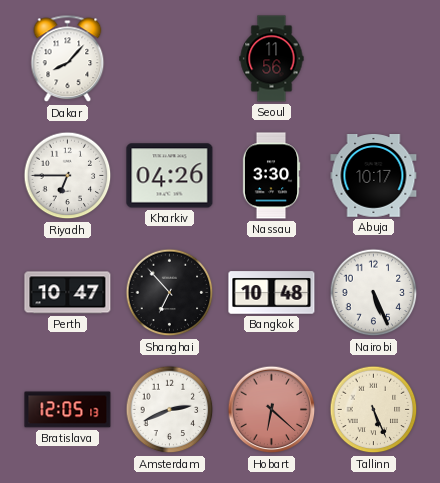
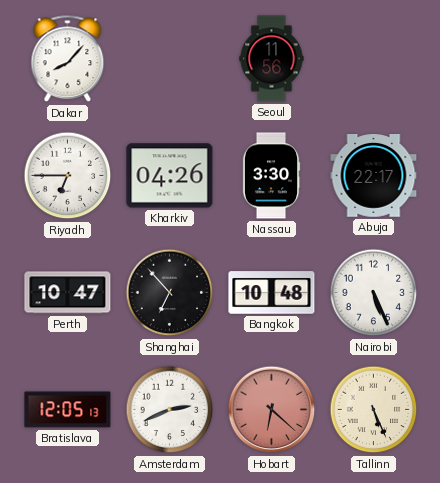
Abuja: 10:17 -> 22:17 (374, 176)
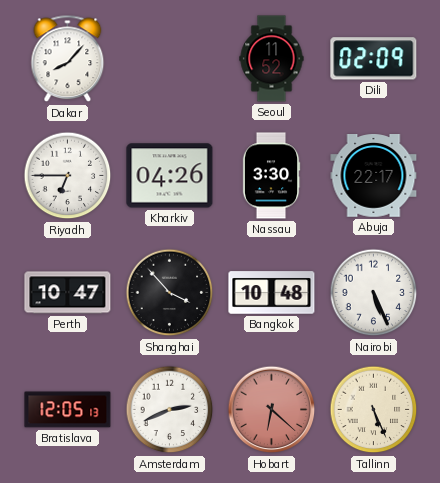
Seoul: 11:56 -> 11:52 (272, 59)
Dili: none -> 02:09 (374, 59)
Shanghai: 6:53 -> 3:53 (170, 293)
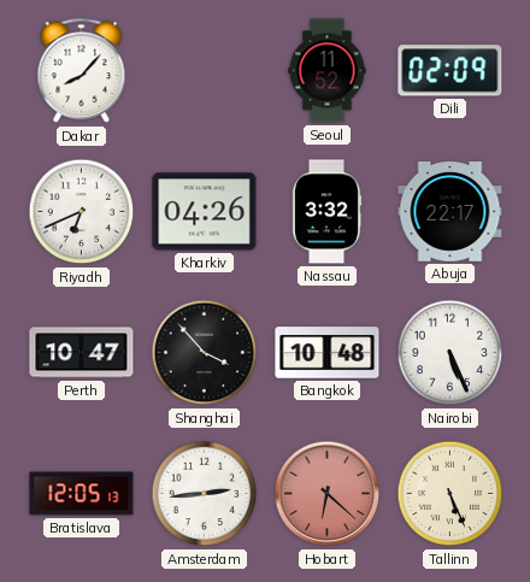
Riyadh: 6:45 -> 6:41 (82, 212)
Nassau: 3:30 -> 3:32 (326, 212)
Amsterdam: 2:41 -> 2:44 (205, 494)
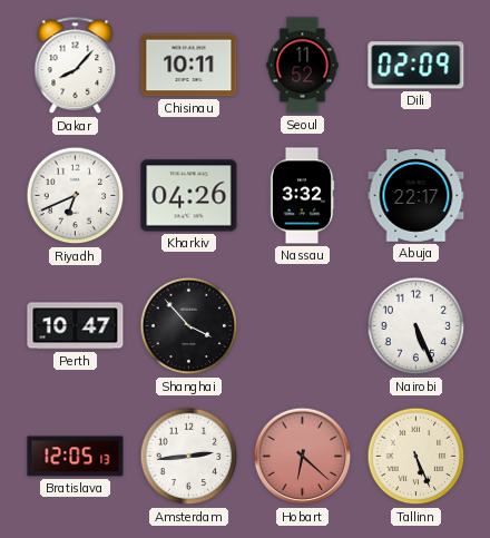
Chisinau: none -> 10:11 (189, 66)
Bangkok: 10:48 -> none (328, 353)
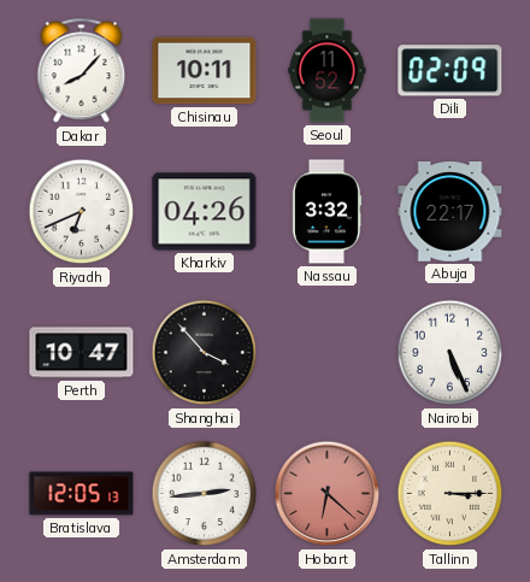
Tallinn: 5:26 -> 3:15 (450, 494)
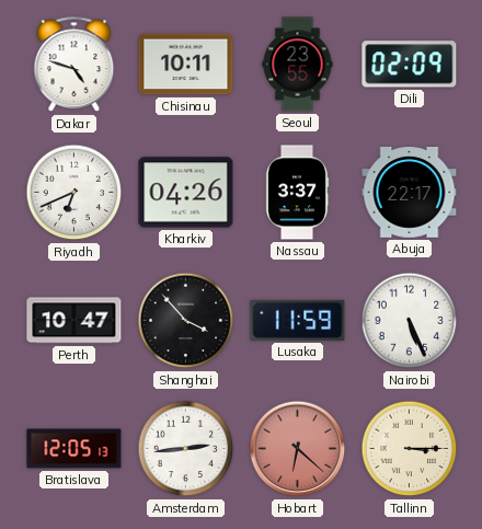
Dakar: 8:07 -> 4:48 (74, 65)
Seoul: 11:52 -> 23:55 (298, 65)
Nassau: 3:32 -> 3:37 (297, 193)
Lusaka: none -> 11:59 (298, 320)
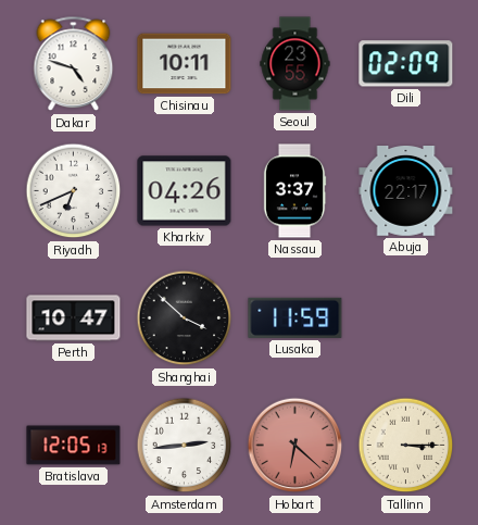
Shanghai: 3:53 -> 3:52 (185, 318)
Nairobi: 5:26 -> none (410, 321)
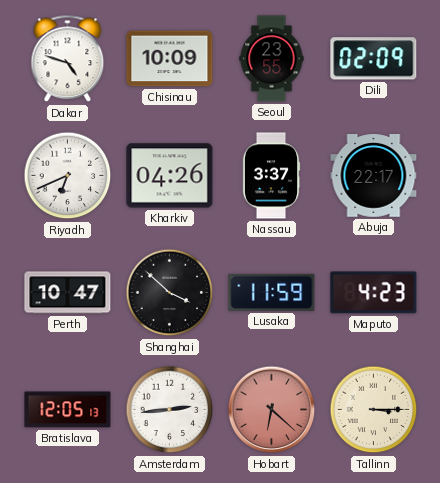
Chisinau: 10:11 -> 10:09 (170, 59)
Maputo: none -> 4:23 (374, 293)
